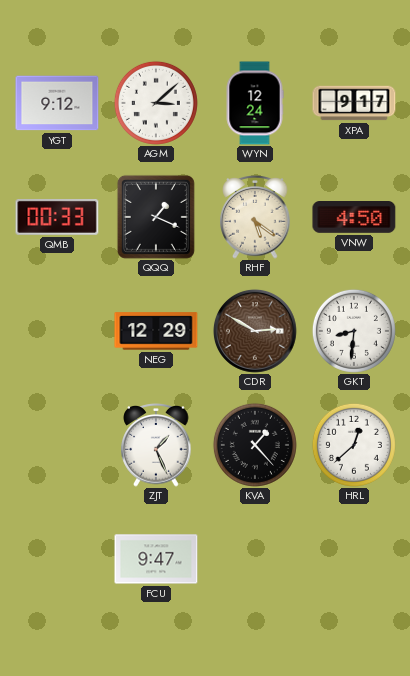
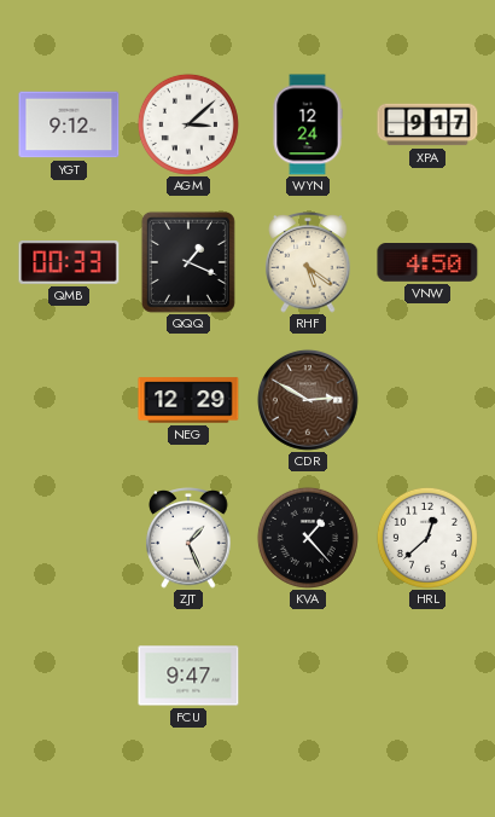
GKT: 8:31 -> none (354, 331)
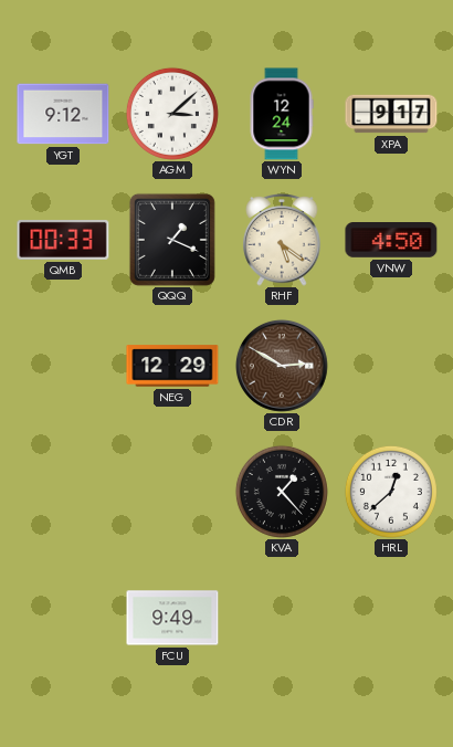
ZJT: 1:26 -> none (188, 538)
FCU: 9:47 -> 9:49 (172, 618)
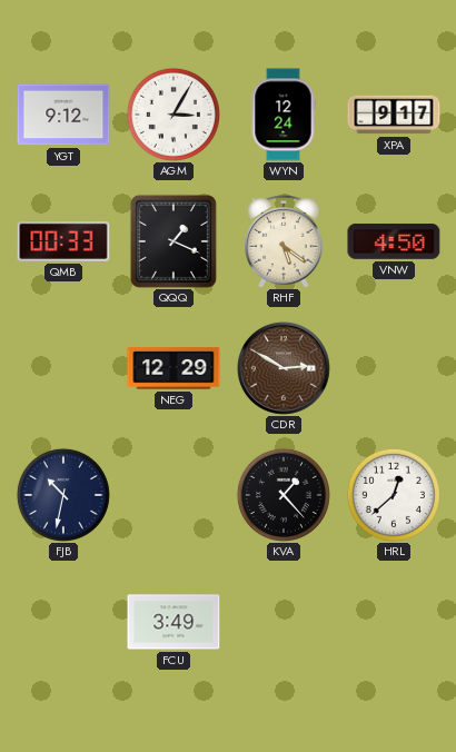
AGM: 3:08 -> 3:05 (174, 115)
FJB: none -> 10:32 (63, 495)
FCU: 9:49 -> 3:49 (174, 622)
